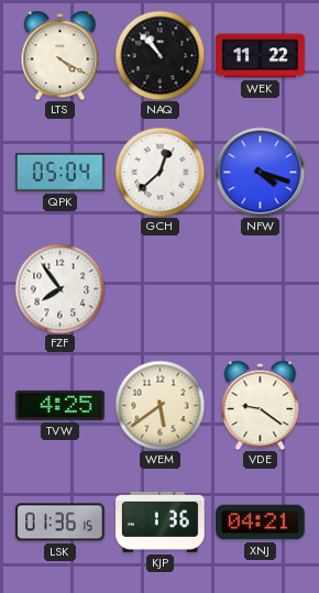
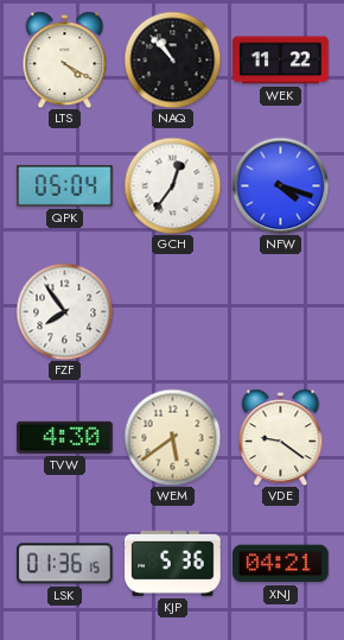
GCH: 12:38 -> 12:36 (172, 185)
TVW: 4:25 -> 4:30 (65, 437)
KJP: 1:36 -> 5:36 (173, 563)
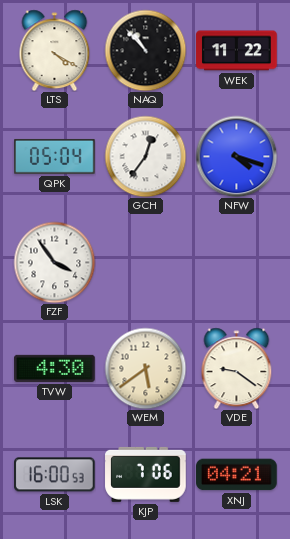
FZF: 7:54 -> 3:54 (54, 262)
LSK: 01:36 -> 16:00 (55, 475)
KJP: 5:36 -> 7:06 (146, 474)
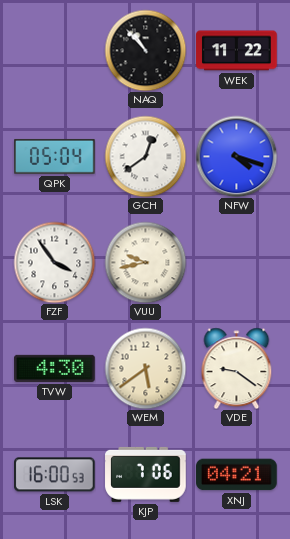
LTS: 4:20 -> none (55, 50)
GCH: 12:36 -> 12:39 (145, 156)
VUU: none -> 9:43 (145, 262)
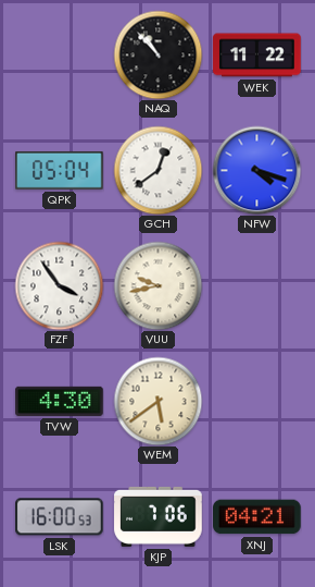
VDE: 9:21 -> none (237, 368)
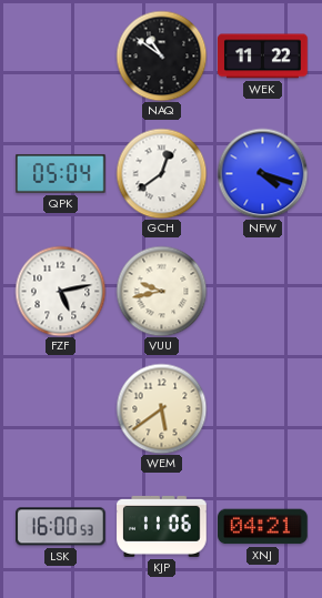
NAQ: 10:53 -> 10:51 (161, 55)
FZF: 3:54 -> 5:13 (60, 291)
TVW: 4:30 -> none (60, 401)
KJP: 7:06 -> 11:06 (162, 526)
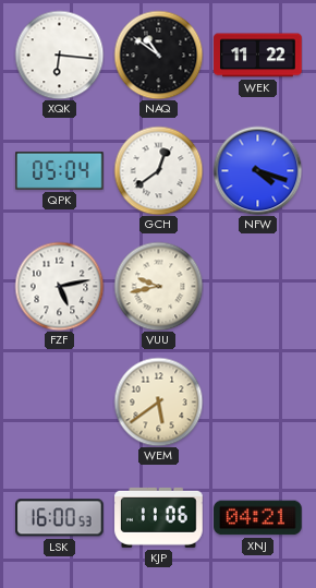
XQK: none -> 6:16 (59, 55)
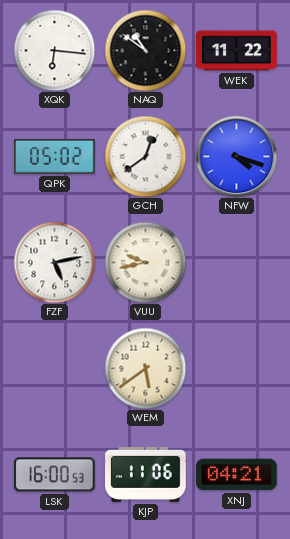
QPK: 05:04 -> 05:02 (55, 156)
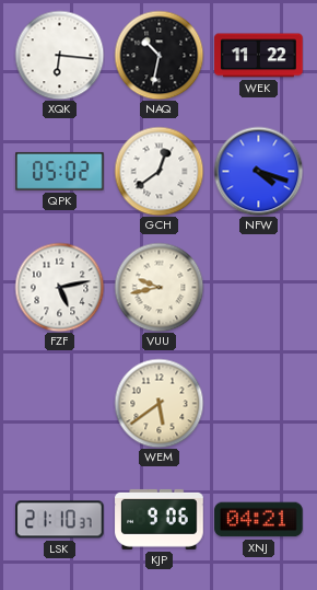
NAQ: 10:51 -> 10:32 (158, 55)
LSK: 16:00 -> 21:10 (60, 520)
KJP: 11:06 -> 9:06 (160, 519)
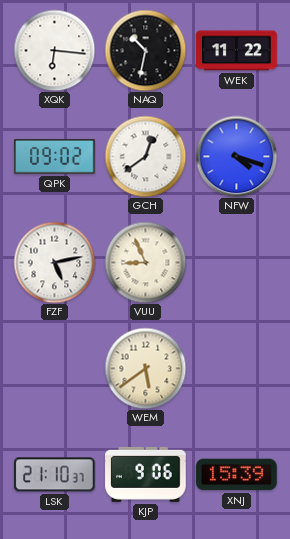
QPK: 05:02 -> 09:02 (55, 156)
VUU: 9:43 -> 8:56 (145, 262)
XNJ: 04:21 -> 15:39 (237, 475)
